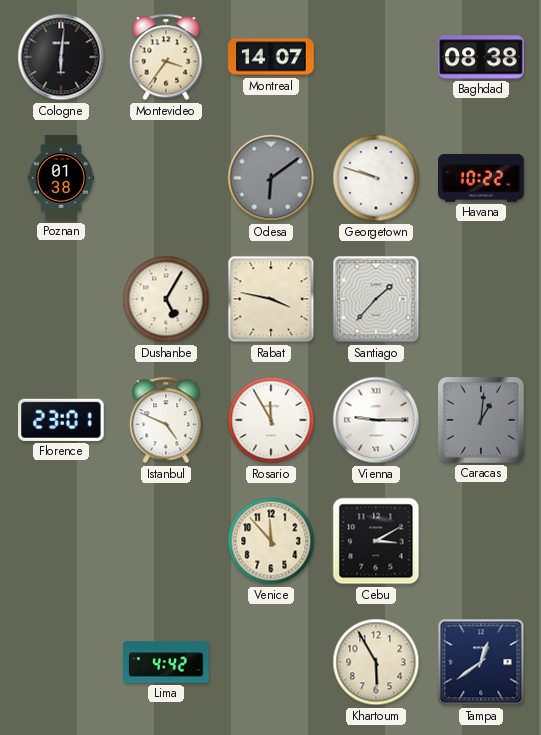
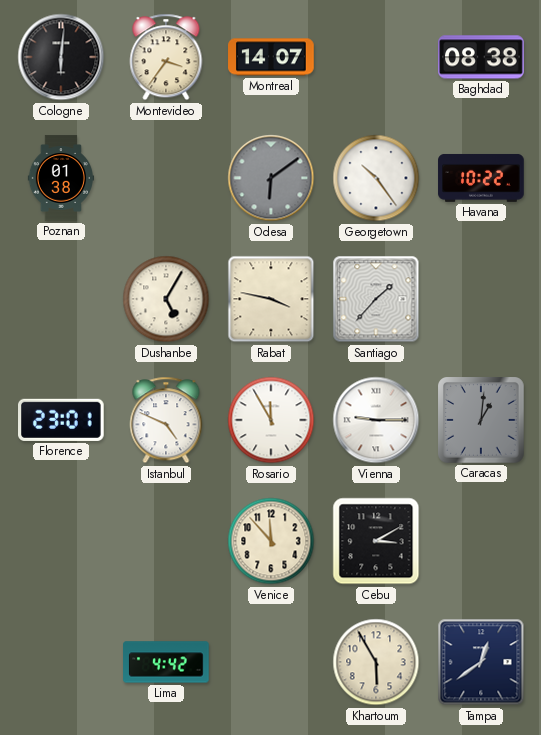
Georgetown: 9:48 -> 10:24 (376, 178)
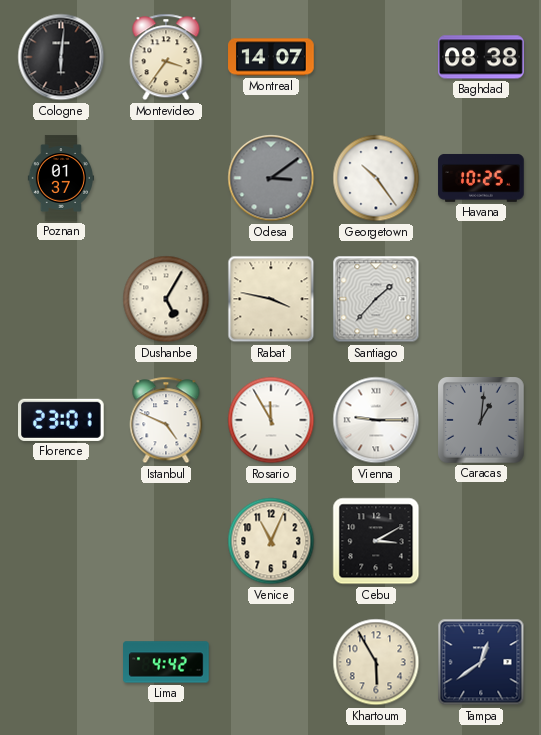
Poznan: 01:38 -> 01:37 (60, 178)
Odesa: 6:09 -> 3:09 (271, 178)
Havana: 10:22 -> 10:25 (481, 178)
Venice: 11:53 -> 11:04 (271, 541)
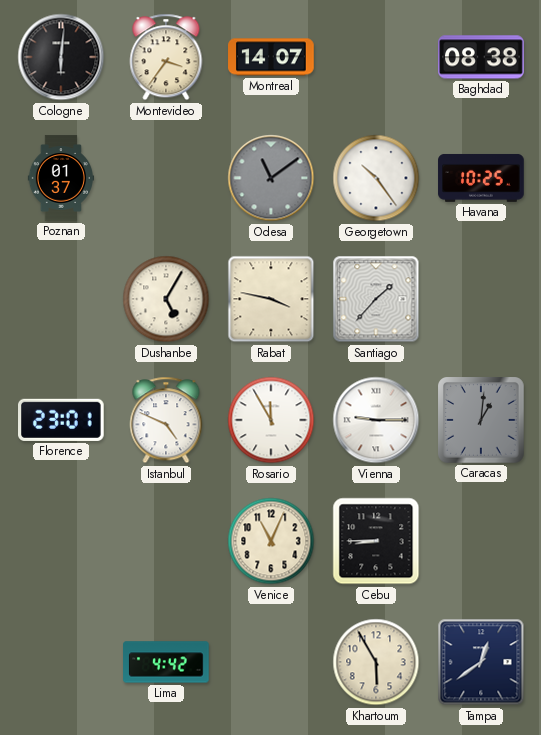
Odesa: 3:09 -> 11:09 (271, 178)
Cebu: 3:10 -> 8:45 (376, 541)
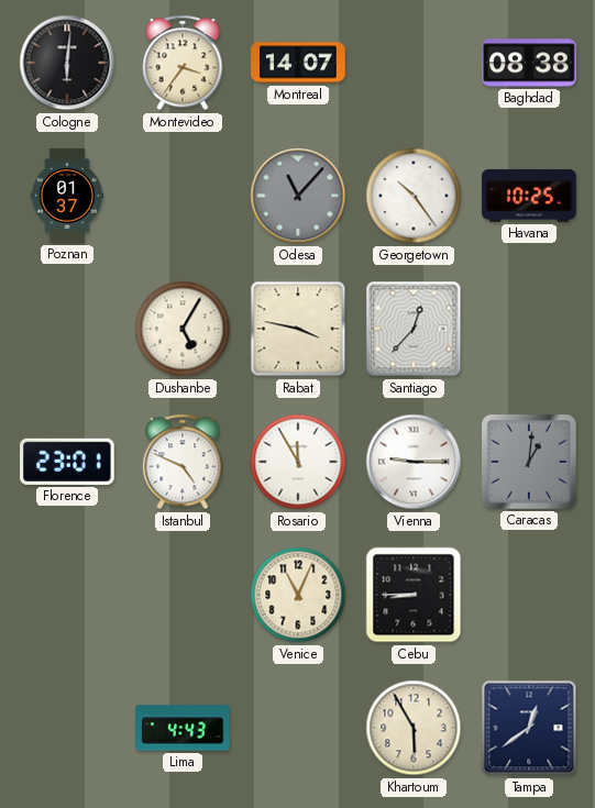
Odesa: 11:09 -> 11:07 (298, 196)
Santiago: 1:37 -> 12:37 (414, 329)
Lima: 4:42 -> 4:43 (183, 728)
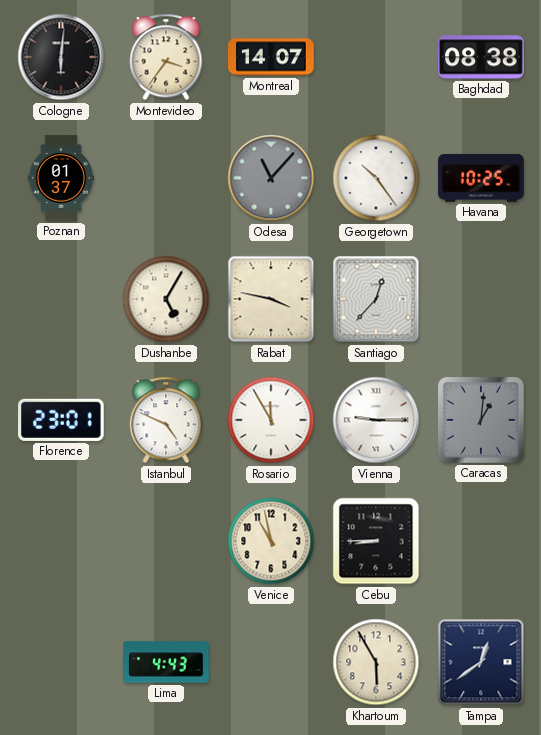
Venice: 11:04 -> 10:58 (271, 541)
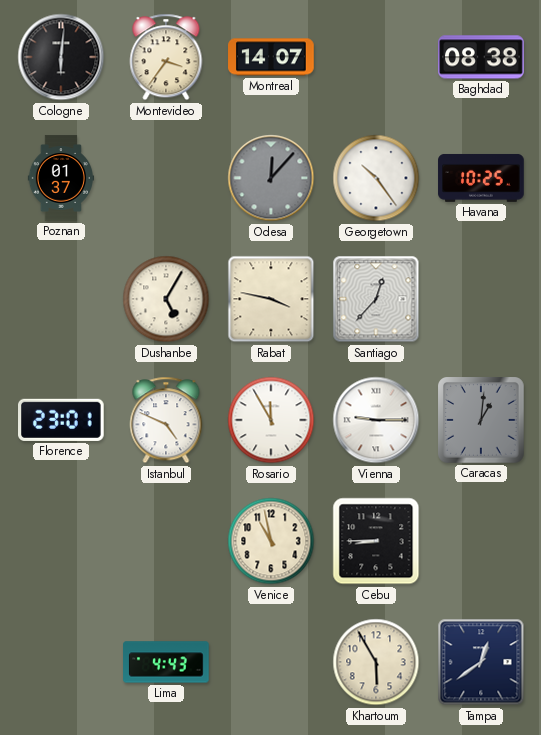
Odesa: 11:07 -> 12:07 (271, 178)
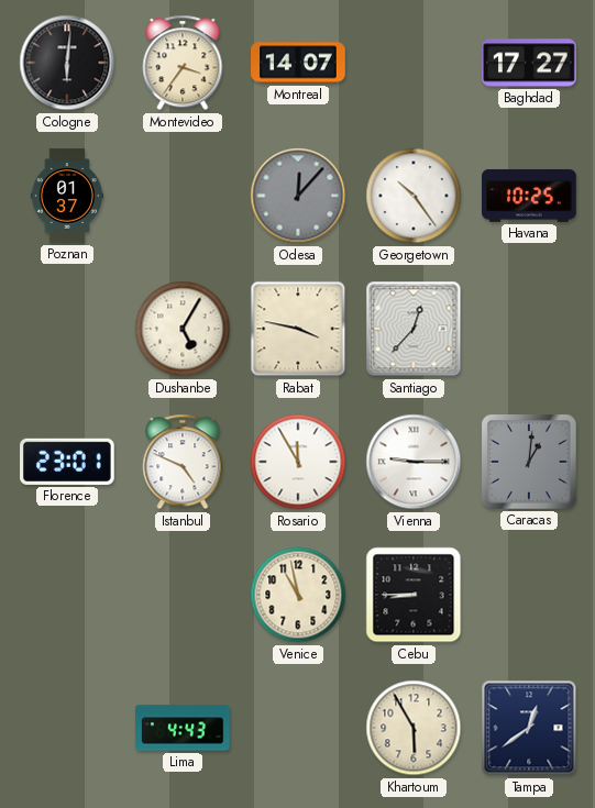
Baghdad: 08:38 -> 17:27 (529, 63)
